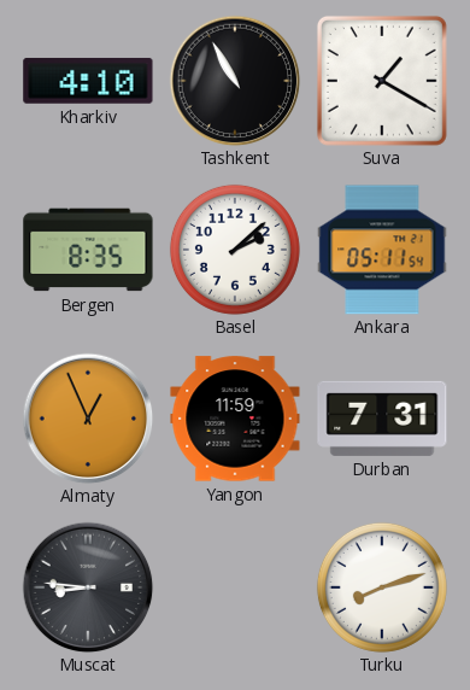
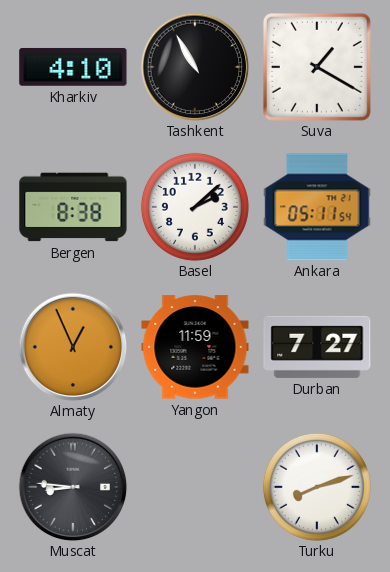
Bergen: 8:35 -> 8:38 (73, 207)
Durban: 7:31 -> 7:27 (317, 347)
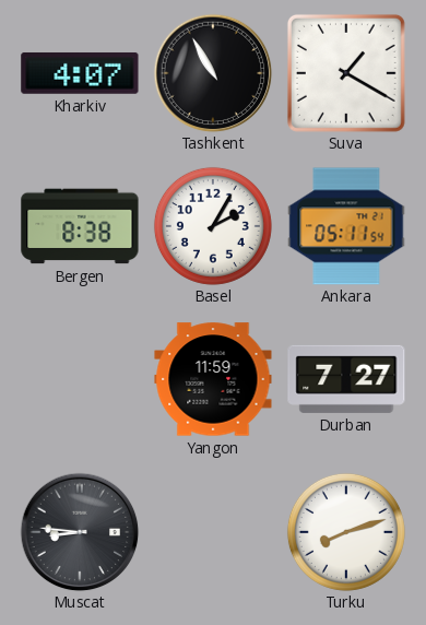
Kharkiv: 4:10 -> 4:07 (80, 73)
Basel: 2:08 -> 2:05 (213, 226)
Almaty: 12:56 -> none (73, 347)
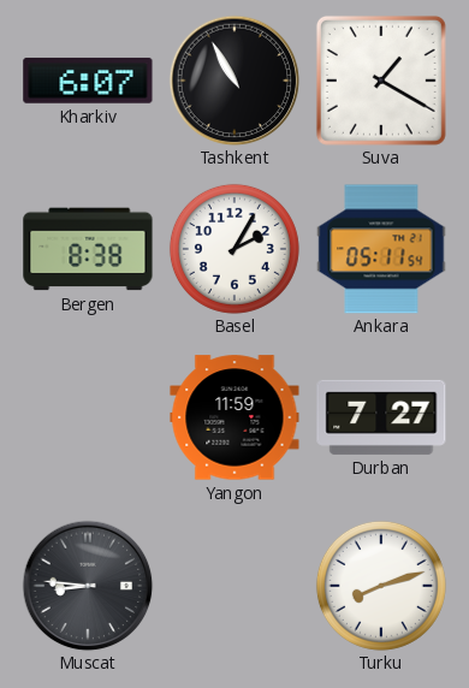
Kharkiv: 4:07 -> 6:07 (88, 81)
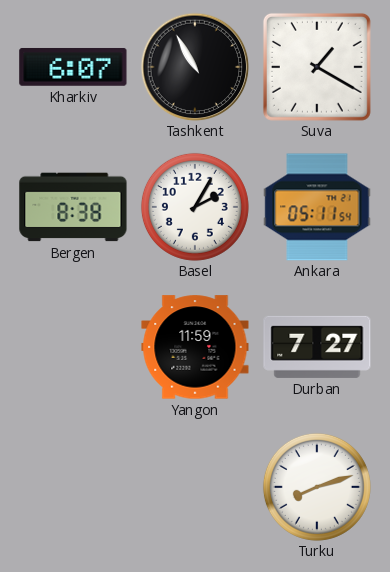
Muscat: 8:46 -> none (88, 586)
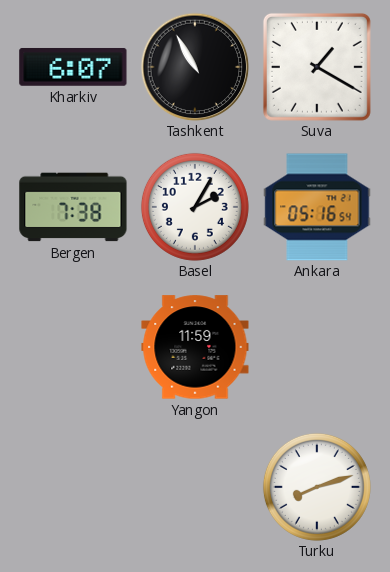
Bergen: 8:38 -> 7:38 (73, 207)
Ankara: 05:11 -> 05:16 (317, 207)
Durban: 7:27 -> none (317, 347)
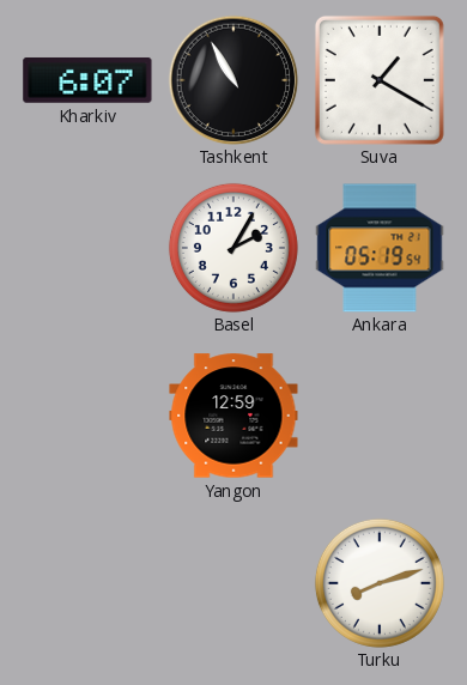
Bergen: 7:38 -> none (73, 207)
Ankara: 05:16 -> 05:19 (380, 248)
Yangon: 11:59 -> 12:59 (233, 416)
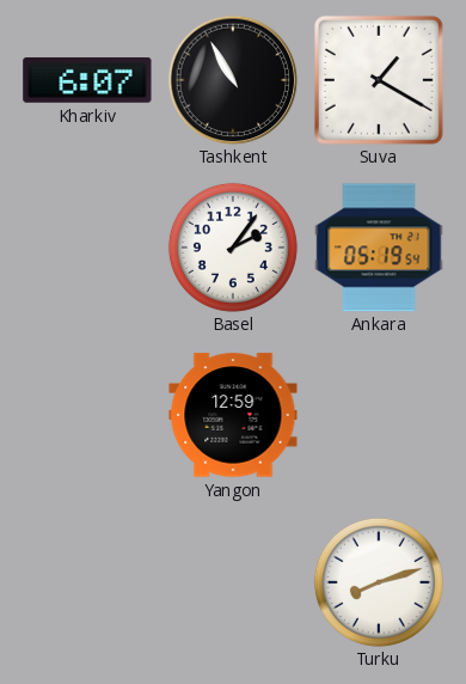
Basel: 2:05 -> 2:06 (233, 248)
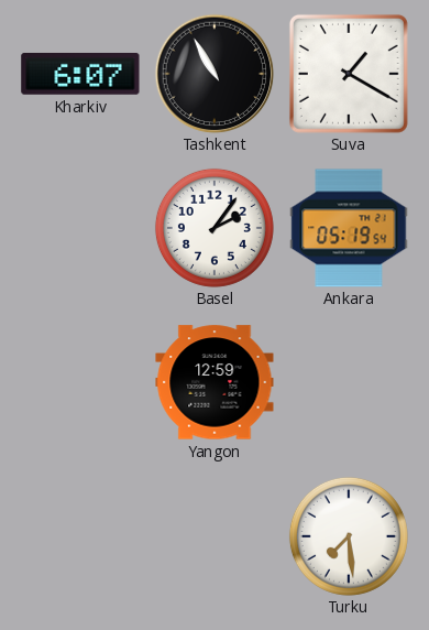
Turku: 8:12 -> 7:29 (349, 536)
